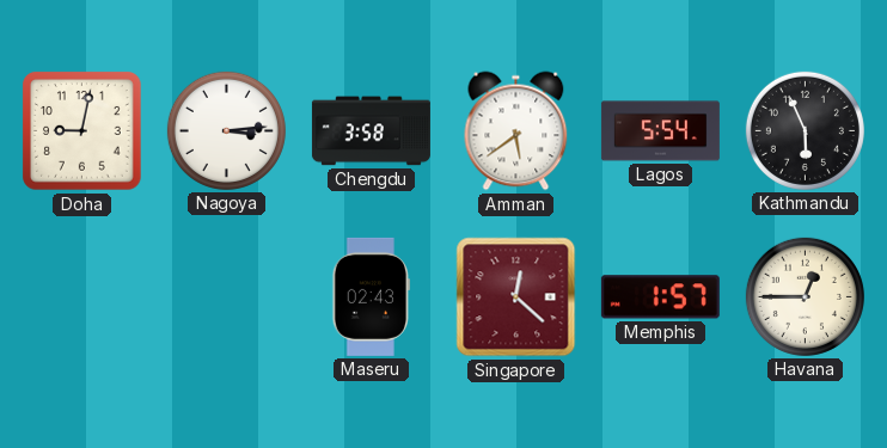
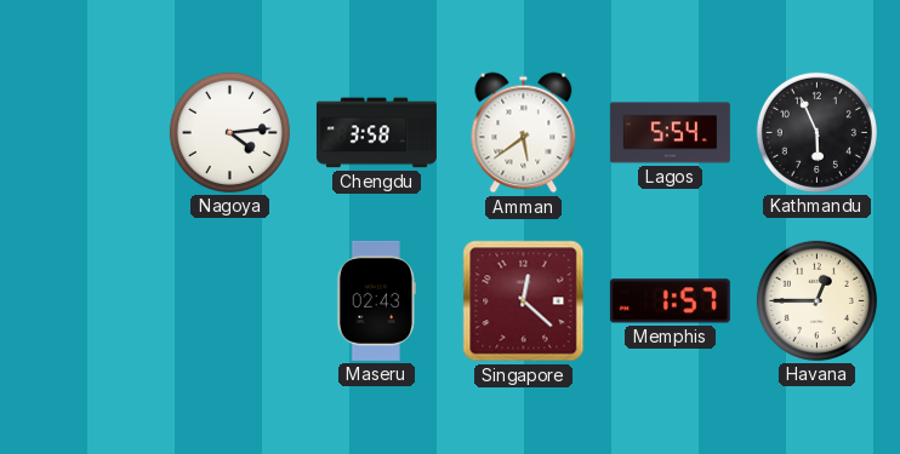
Doha: 9:02 -> none (82, 131)
Nagoya: 3:14 -> 4:14 (229, 132)
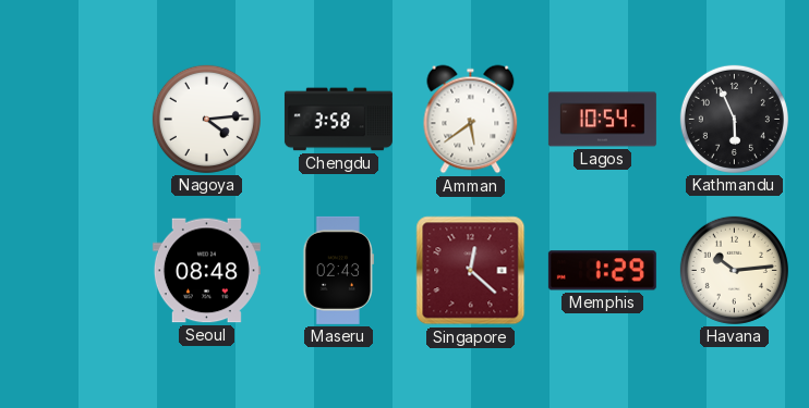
Lagos: 5:54 -> 10:54 (602, 120)
Seoul: none -> 08:48 (206, 271)
Memphis: 1:57 -> 1:29 (602, 271)
Havana: 12:45 -> 10:14 (734, 270)
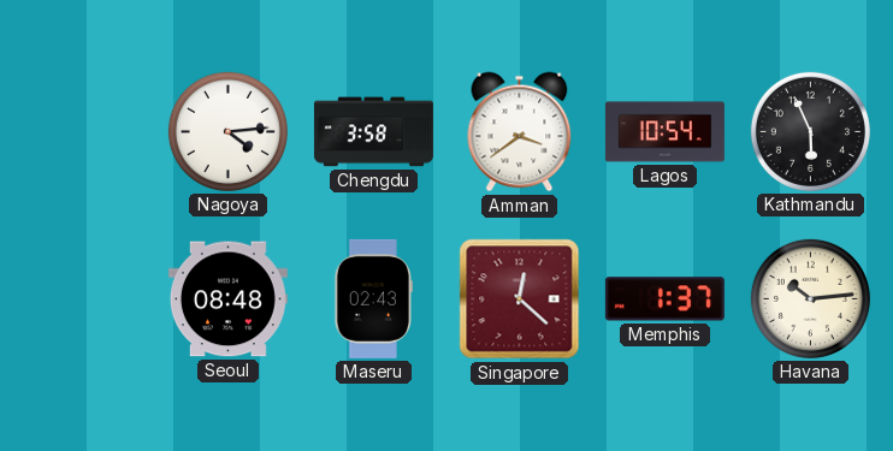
Amman: 5:39 -> 3:39 (520, 132)
Memphis: 1:29 -> 1:37 (664, 299)
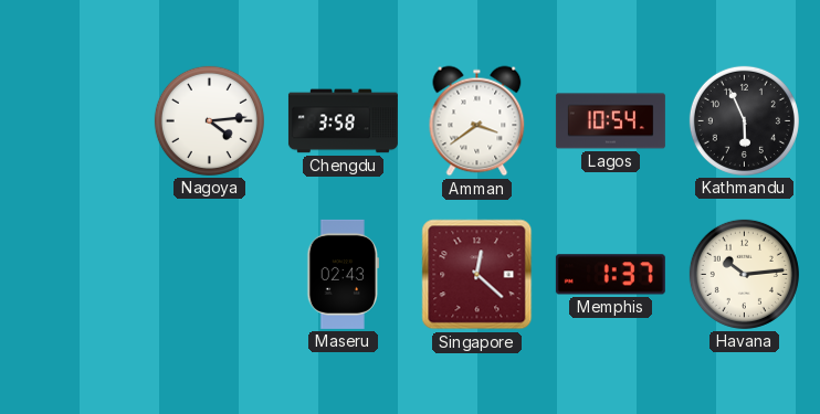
Seoul: 08:48 -> none (227, 299)
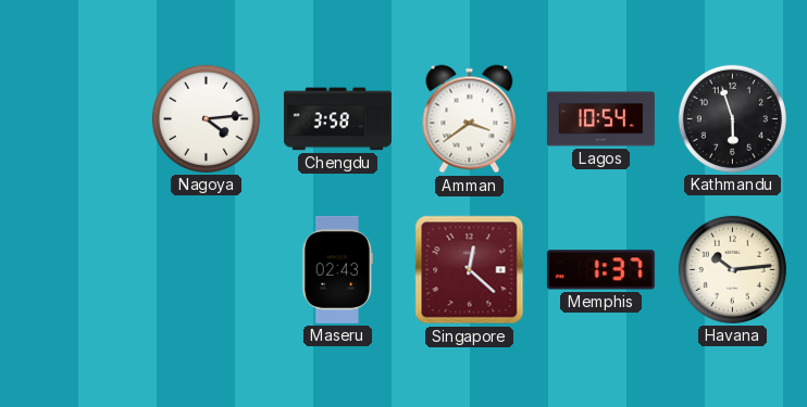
Kathmandu: 5:56 -> 5:57 (732, 118)
